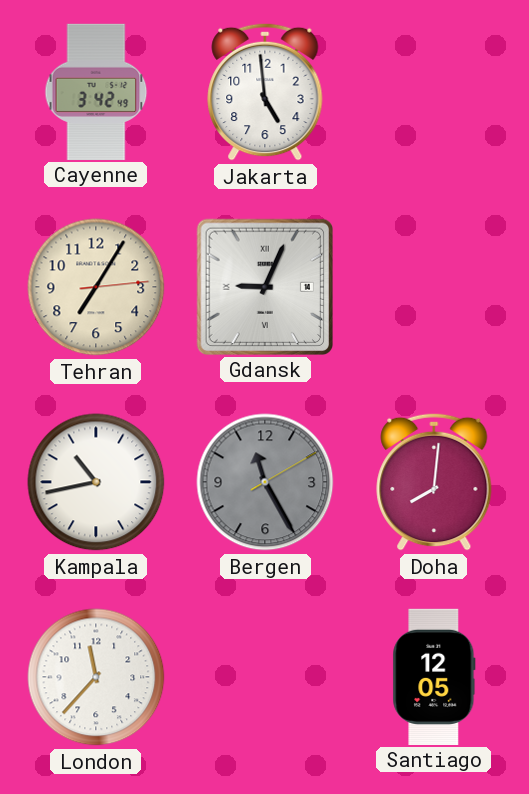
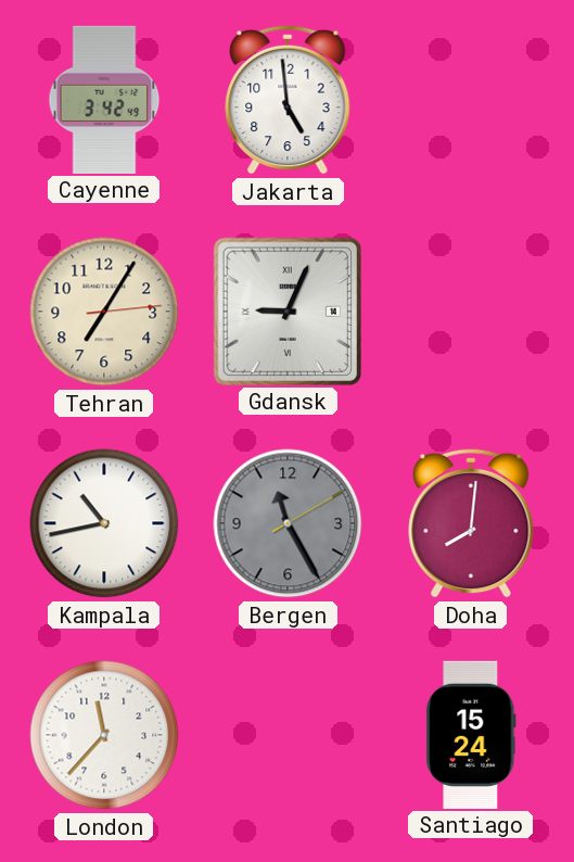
Santiago: 12:05 -> 15:24 (471, 734)
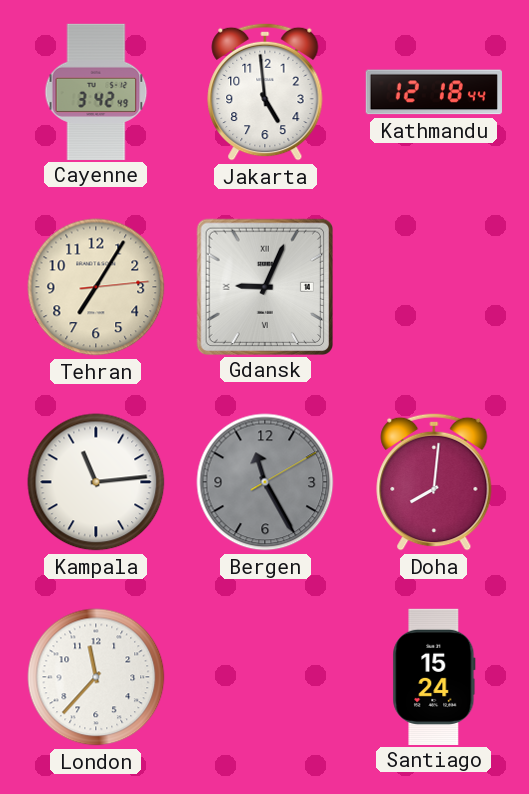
Kathmandu: none -> 12:18 (434, 92)
Kampala: 10:43 -> 11:14 (96, 482)
